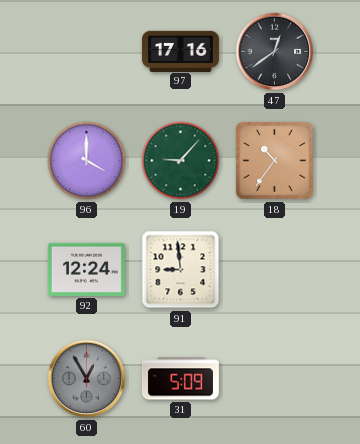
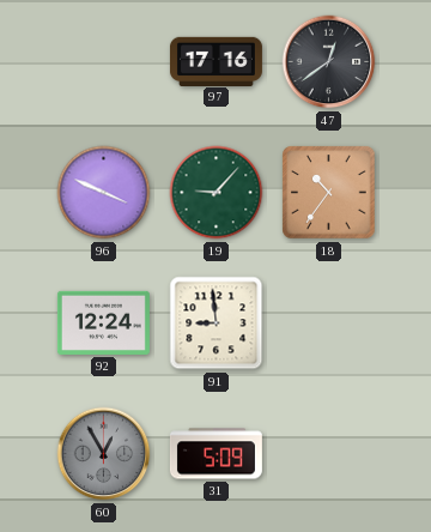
96: 4:00 -> 3:49 (104, 193)
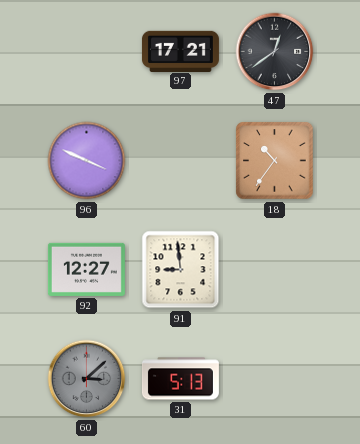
97: 17:16 -> 17:21 (180, 51)
19: 9:07 -> none (217, 193)
92: 12:24 -> 12:27 (86, 269)
60: 12:55 -> 3:08 (87, 379)
31: 5:09 -> 5:13 (180, 379)
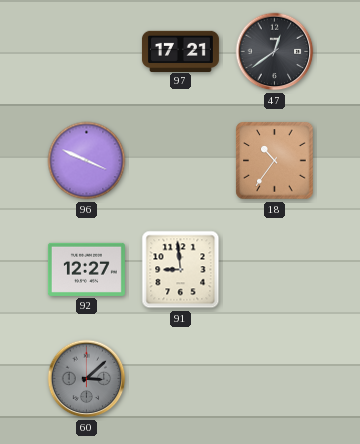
31: 5:13 -> none (180, 379)
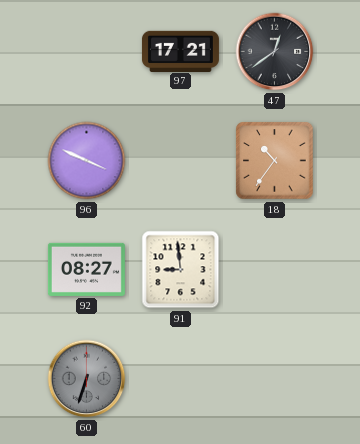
92: 12:27 -> 08:27 (86, 269)
60: 3:08 -> 6:33 (87, 379)
